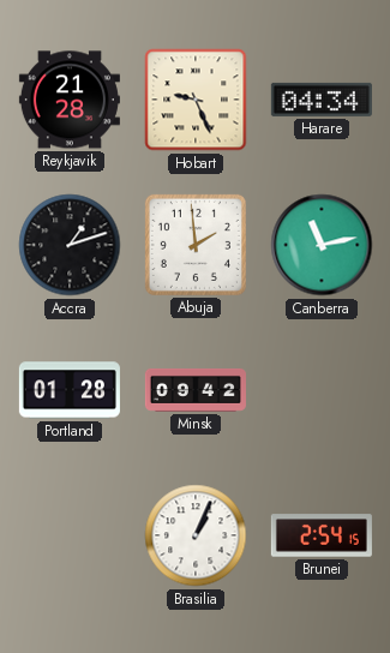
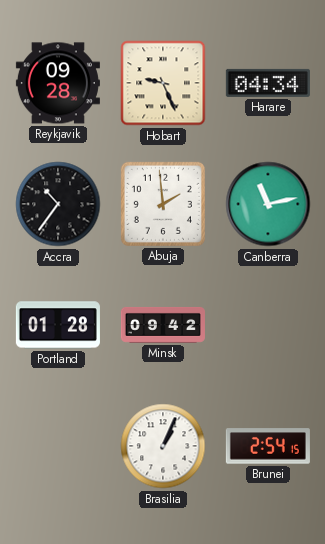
Reykjavik: 21:28 -> 09:28 (58, 83)
Accra: 1:12 -> 10:36 (58, 204)
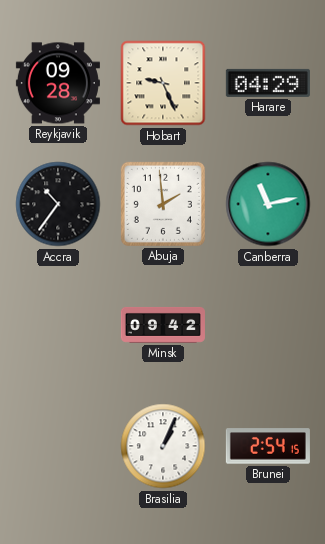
Harare: 04:34 -> 04:29 (268, 83)
Portland: 01:28 -> none (58, 325)
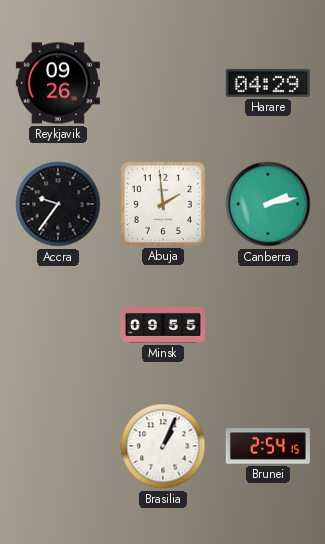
Reykjavik: 09:28 -> 09:26 (58, 83)
Hobart: 9:26 -> none (163, 83)
Accra: 10:36 -> 9:36 (58, 204)
Canberra: 11:13 -> 2:13 (268, 204)
Minsk: 09:42 -> 09:55 (163, 325)
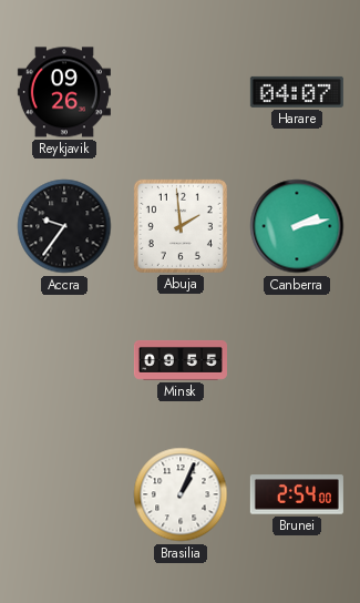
Harare: 04:29 -> 04:07 (297, 92)
Brunei: 2:54:15 -> 2:54:00 (297, 494)
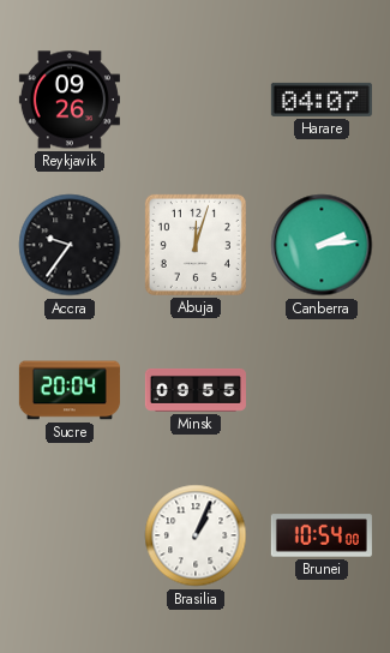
Abuja: 1:59 -> 12:03 (196, 245)
Canberra: 2:13 -> 2:14 (322, 245)
Sucre: none -> 20:04 (70, 390)
Brunei: 2:54 -> 10:54 (322, 535)
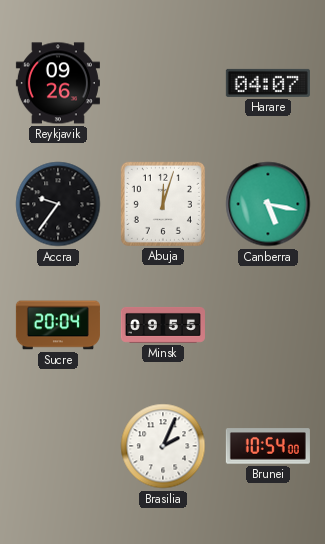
Canberra: 2:14 -> 5:17 (268, 204)
Brasilia: 1:04 -> 2:04 (163, 446)
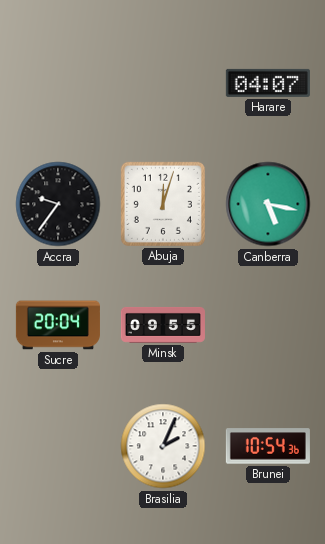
Reykjavik: 09:26 -> none (58, 83)
Brunei: 10:54:00 -> 10:54:36 (268, 446)
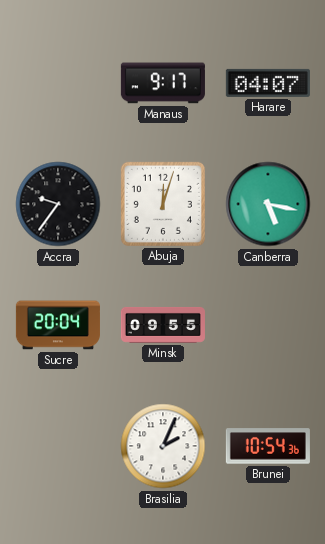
Manaus: none -> 9:17 (163, 83)
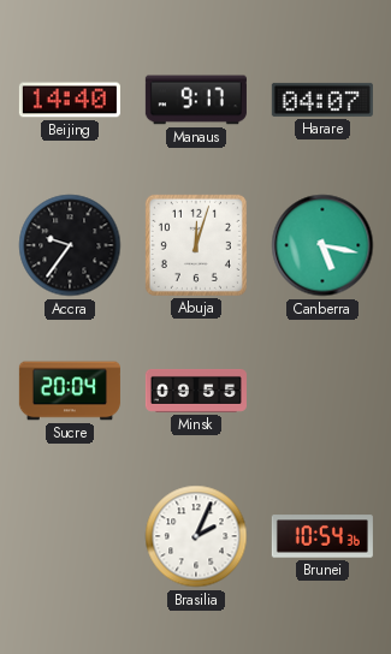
Beijing: none -> 14:40 (70, 100)
